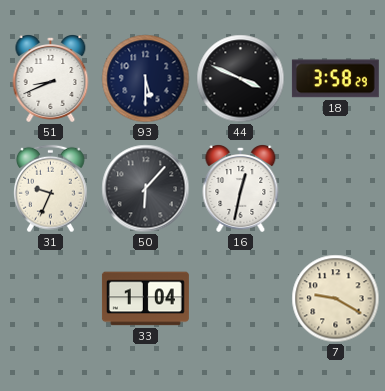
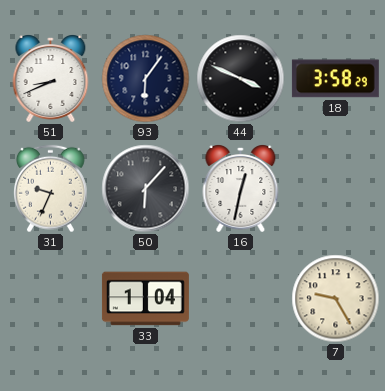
93: 5:30 -> 6:06 (146, 79)
7: 9:20 -> 9:25 (336, 299)
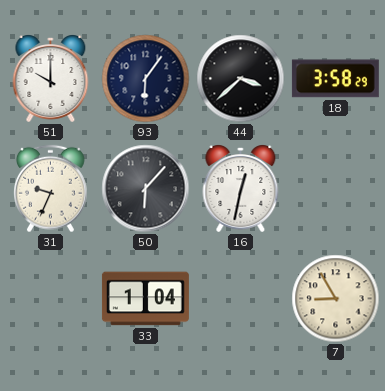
51: 8:41 -> 10:00 (51, 79)
44: 3:49 -> 3:38 (241, 79)
7: 9:25 -> 8:55 (336, 299)
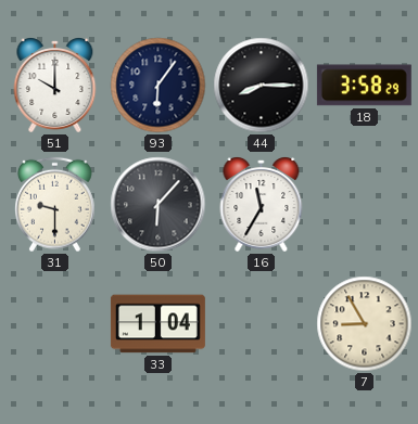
44: 3:38 -> 8:15 (262, 86)
31: 9:34 -> 9:30 (55, 205)
16: 12:32 -> 11:35 (262, 205)
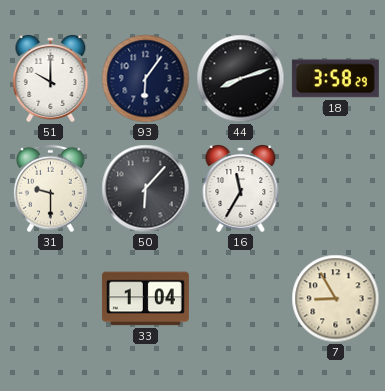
44: 8:15 -> 8:12 (241, 79)
